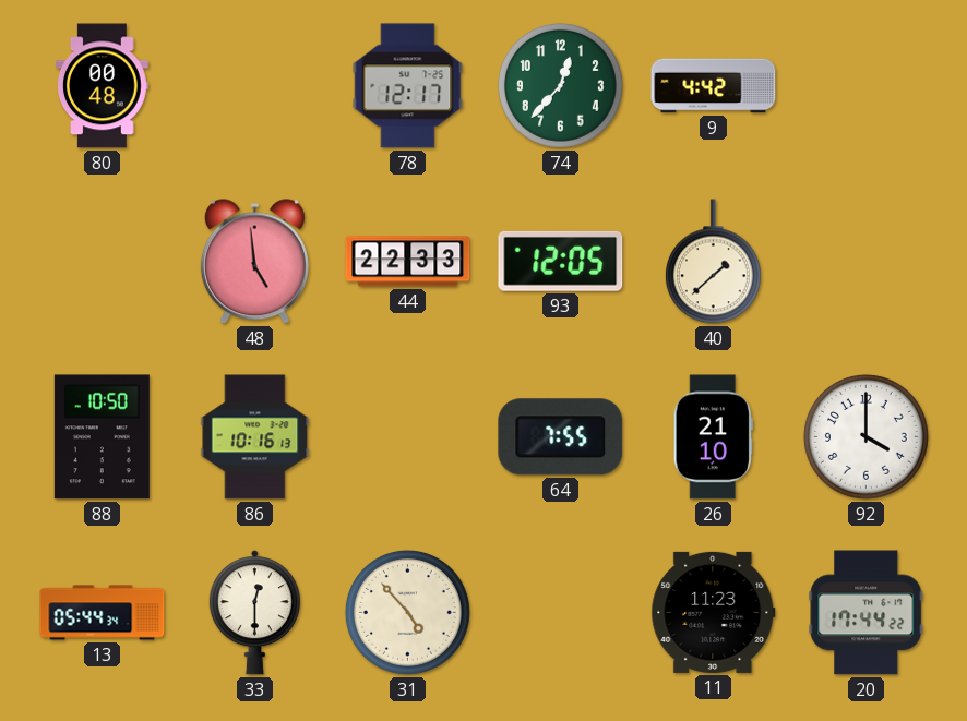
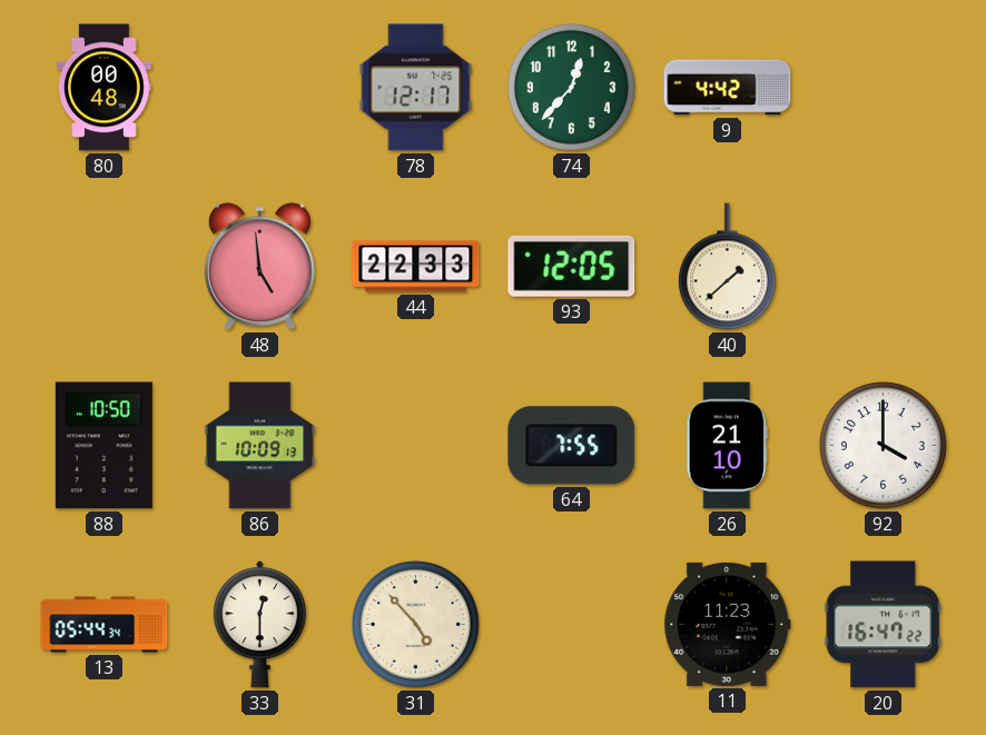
86: 10:16 -> 10:09 (260, 446)
20: 17:44 -> 16:47 (884, 625)
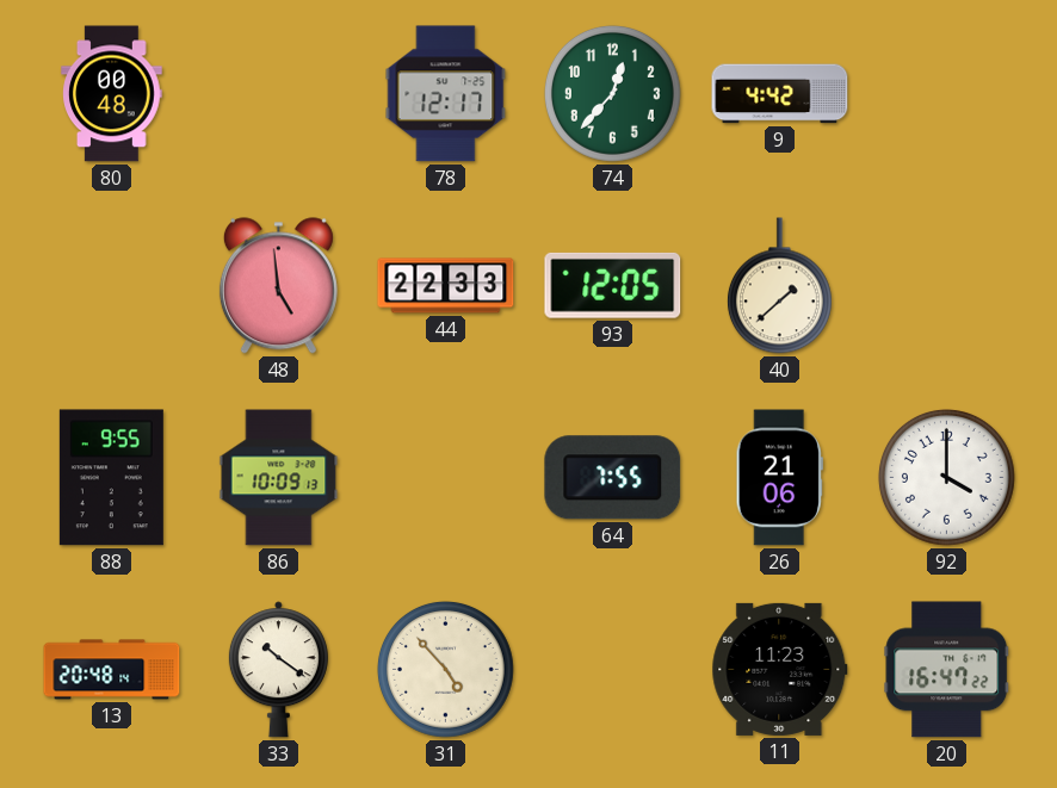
88: 10:50 -> 9:55 (111, 478)
26: 21:10 -> 21:06 (779, 478)
13: 05:44 -> 20:48 (112, 670)
33: 12:30 -> 10:21 (278, 670)
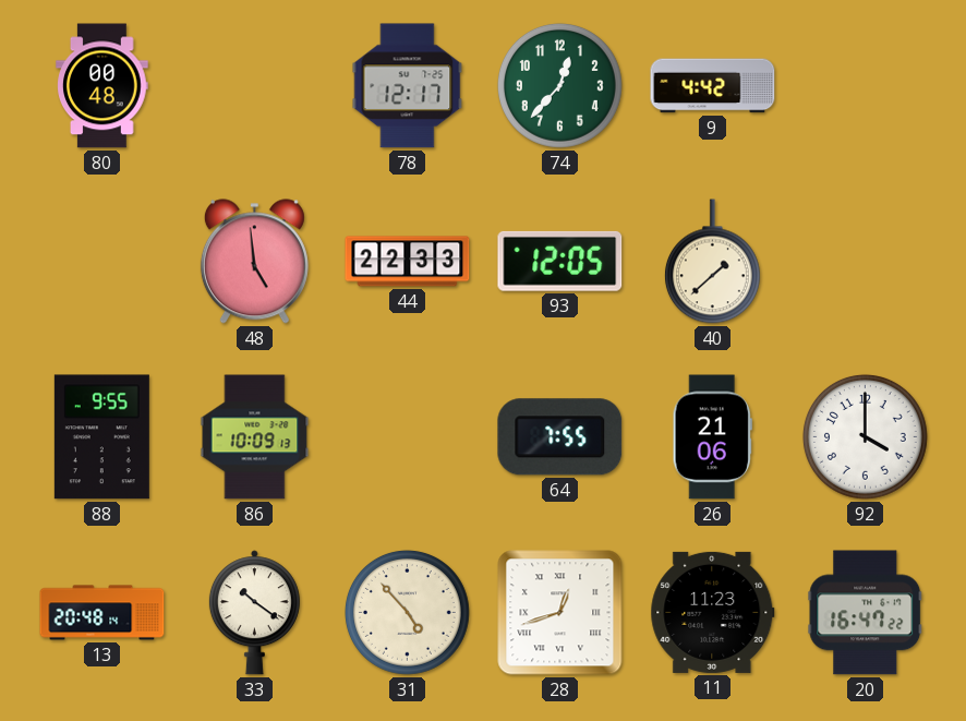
28: none -> 12:42 (560, 613)
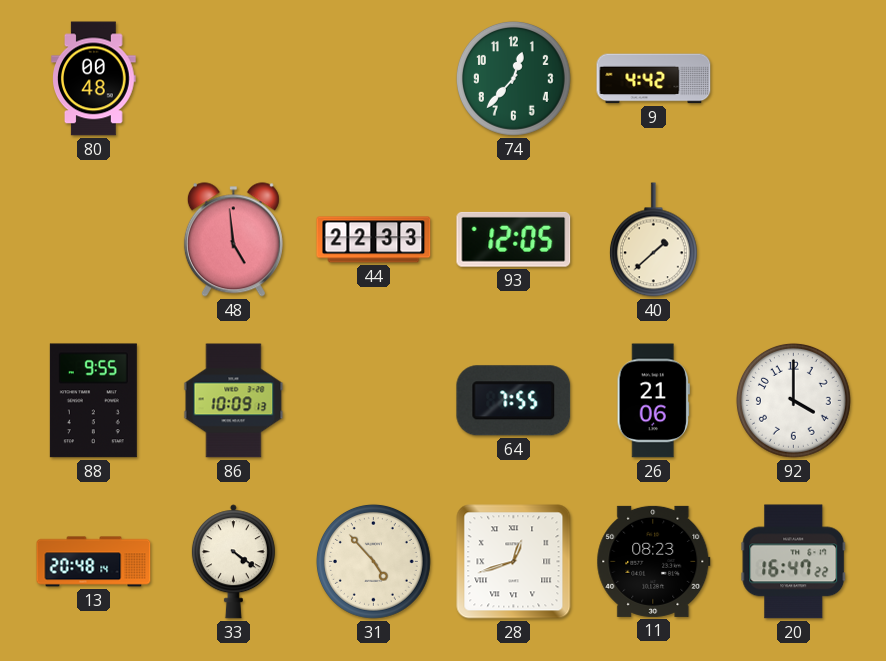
78: 12:17 -> none (408, 86)
33: 10:21 -> 4:21 (233, 562)
11: 11:23 -> 08:23 (654, 561)
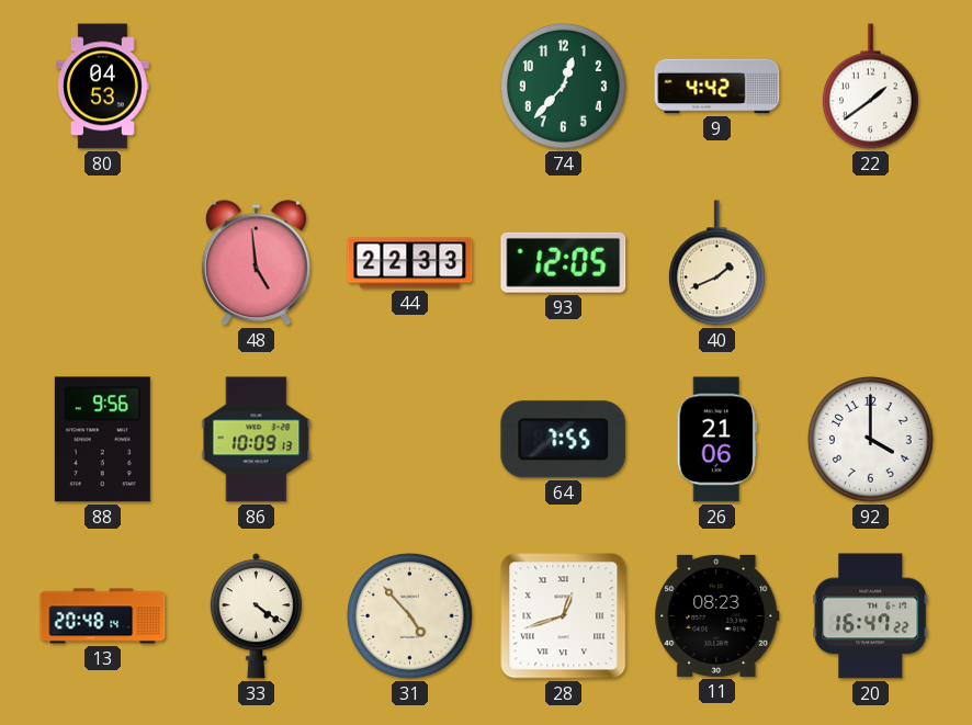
80: 00:48 -> 04:53 (103, 87)
22: none -> 1:39 (870, 87)
40: 1:38 -> 1:41 (716, 263)
88: 9:55 -> 9:56 (102, 440)
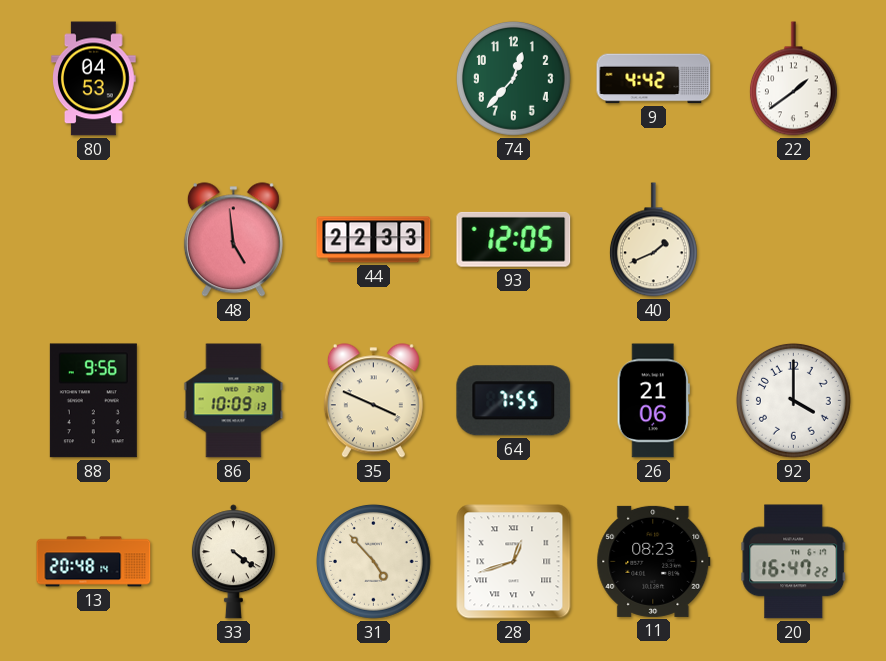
35: none -> 3:49 (373, 401)
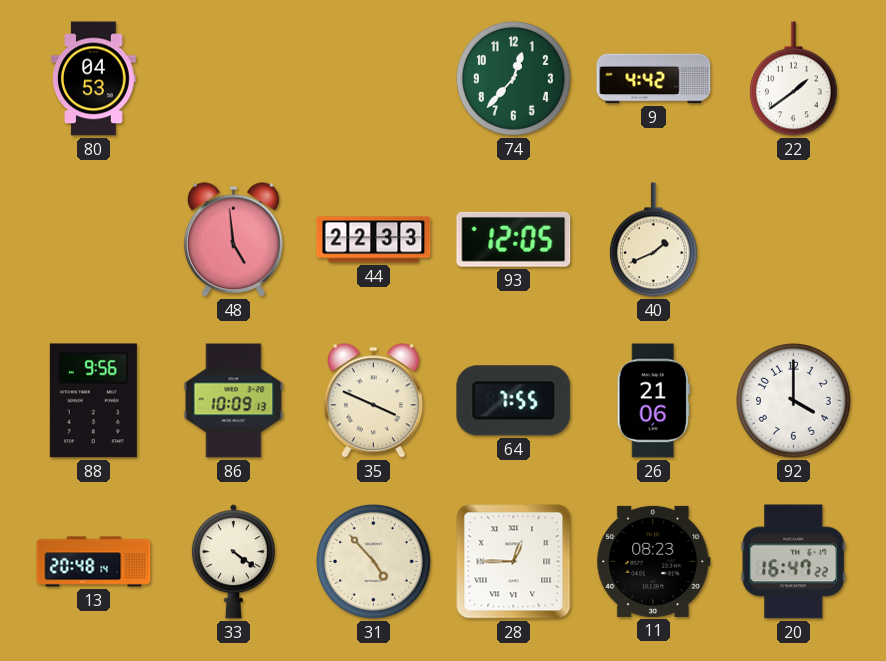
28: 12:42 -> 12:45 (514, 562)
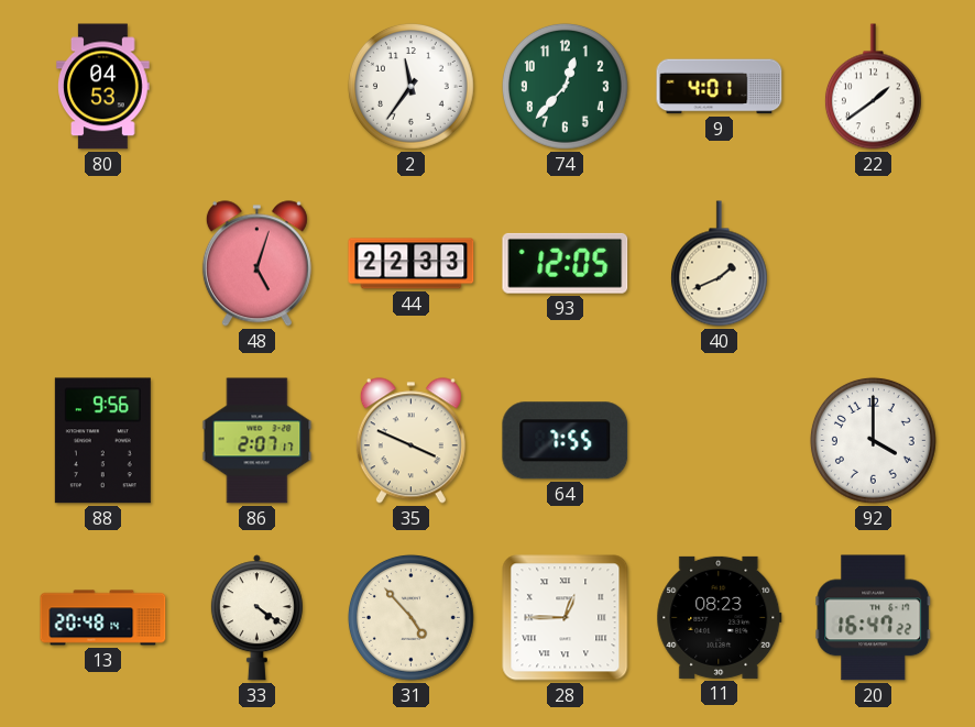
2: none -> 11:36 (410, 86)
9: 4:42 -> 4:01 (720, 87)
48: 4:59 -> 5:03 (256, 264)
86: 10:09 -> 2:07 (258, 441)
26: 21:06 -> none (653, 401)
